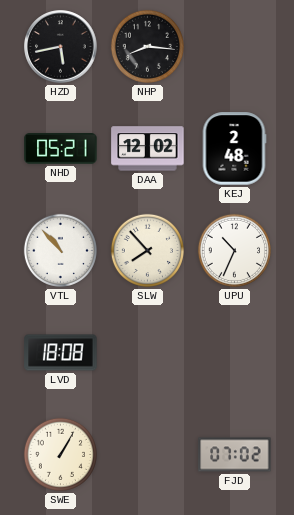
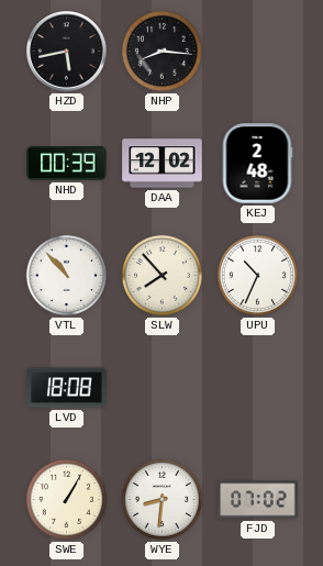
NHD: 05:21 -> 00:39 (67, 164)
WYE: none -> 8:31 (161, 499)
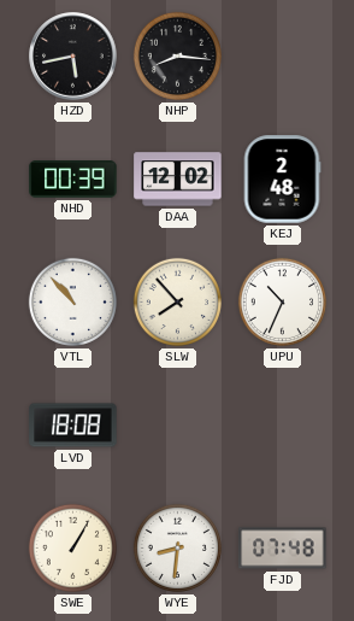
FJD: 07:02 -> 07:48 (283, 549)
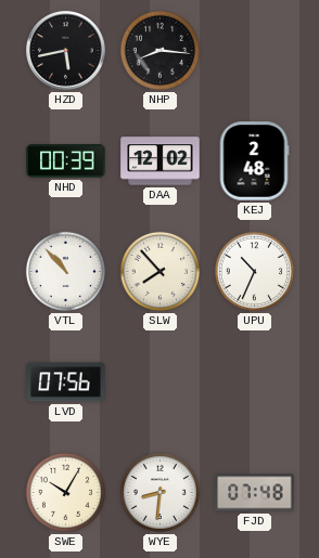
LVD: 18:08 -> 07:56 (66, 382)
SWE: 1:05 -> 10:05 (65, 492)
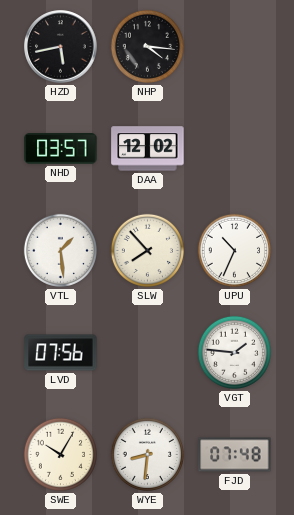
NHP: 8:16 -> 4:16 (147, 46)
NHD: 00:39 -> 03:57 (61, 149)
KEJ: 2:48 -> none (254, 161)
VTL: 10:53 -> 1:29 (60, 250)
VGT: none -> 1:46 (234, 352)
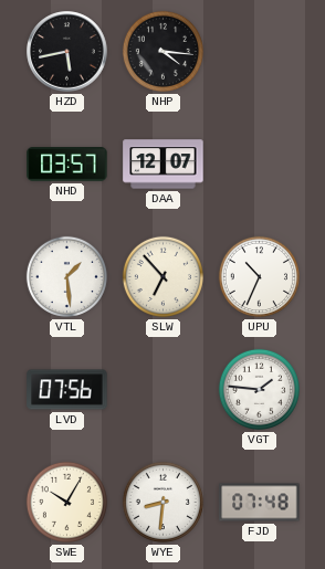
DAA: 12:02 -> 12:07 (164, 165)
SLW: 7:53 -> 6:53 (162, 276)
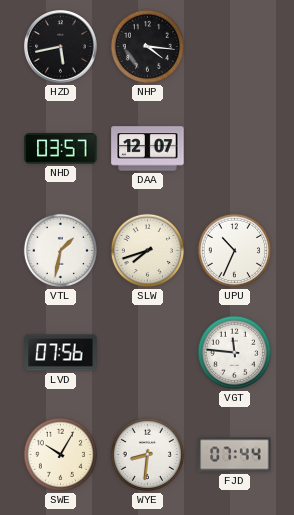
VTL: 1:29 -> 1:32 (60, 250)
SLW: 6:53 -> 7:42 (147, 250)
VGT: 1:46 -> 11:46 (234, 352)
FJD: 07:48 -> 07:44 (235, 455)
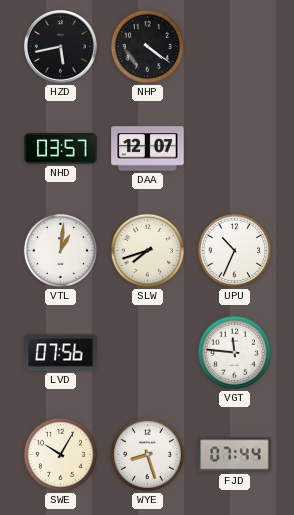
NHP: 4:16 -> 4:21 (147, 46)
VTL: 1:32 -> 1:01 (60, 250)
WYE: 8:31 -> 8:27 (147, 454)
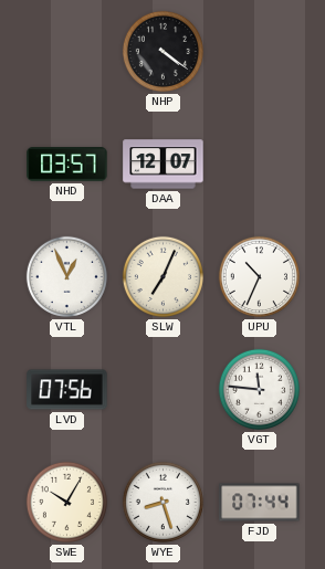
HZD: 5:43 -> none (61, 47)
VTL: 1:01 -> 12:56 (66, 276)
SLW: 7:42 -> 7:04 (162, 276)
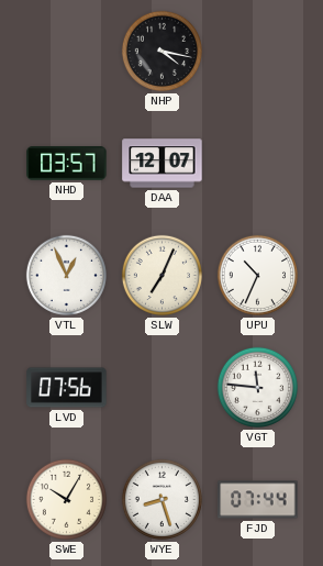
NHP: 4:21 -> 4:17 (161, 51)
